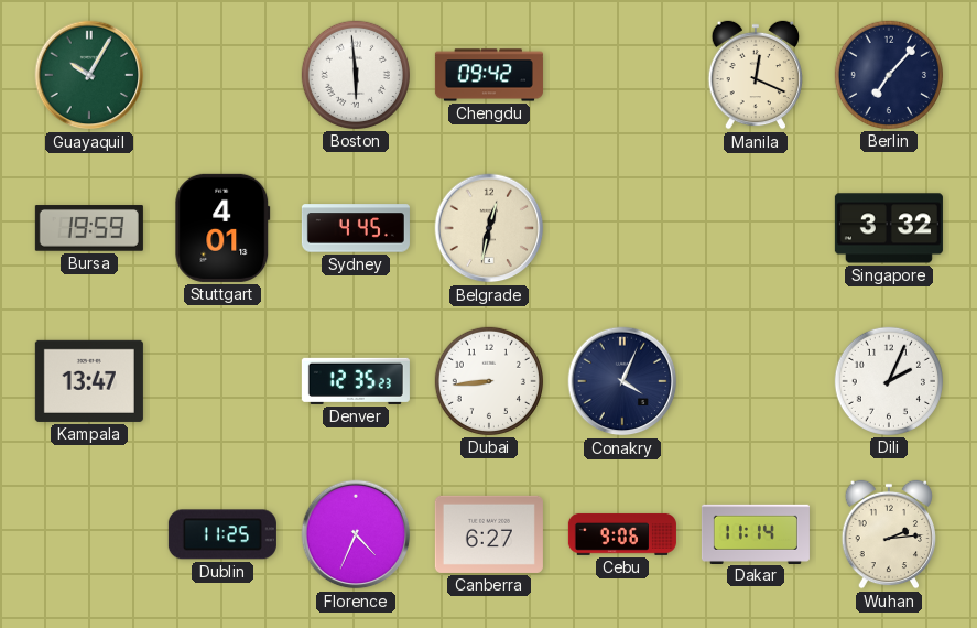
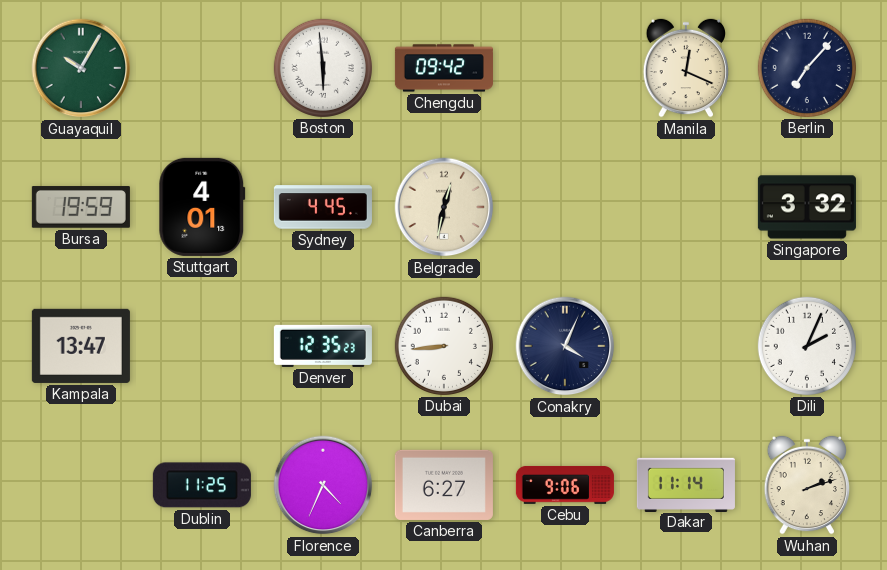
Wuhan: 2:14 -> 2:12 (806, 485)
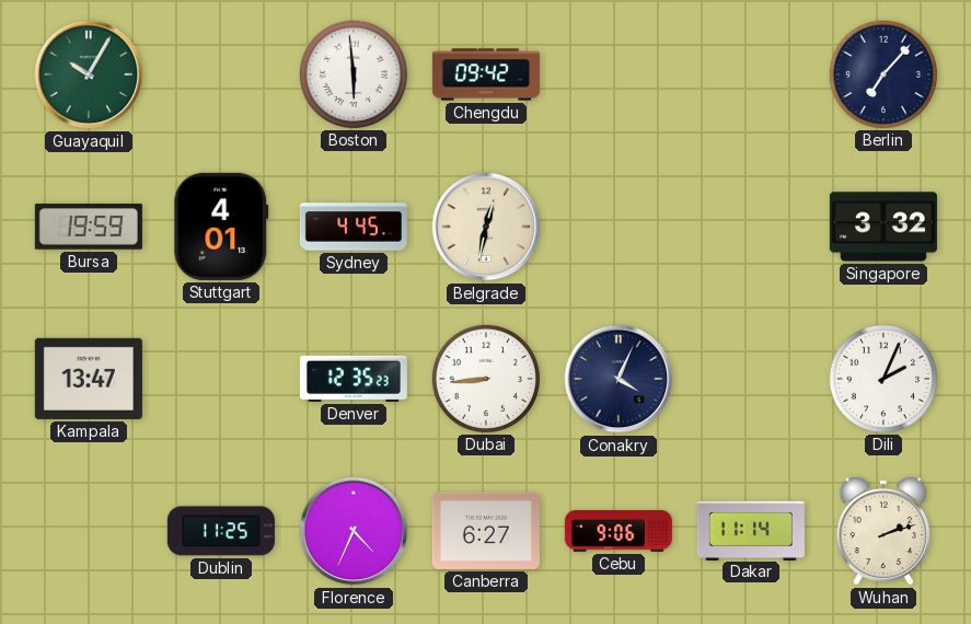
Manila: 12:19 -> none (685, 68)
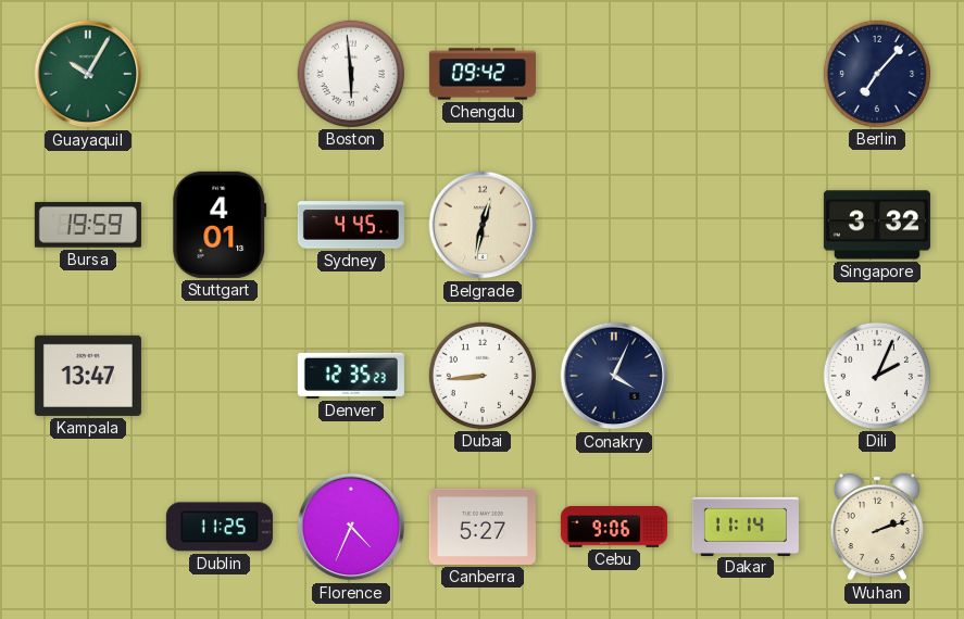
Canberra: 6:27 -> 5:27 (483, 527)
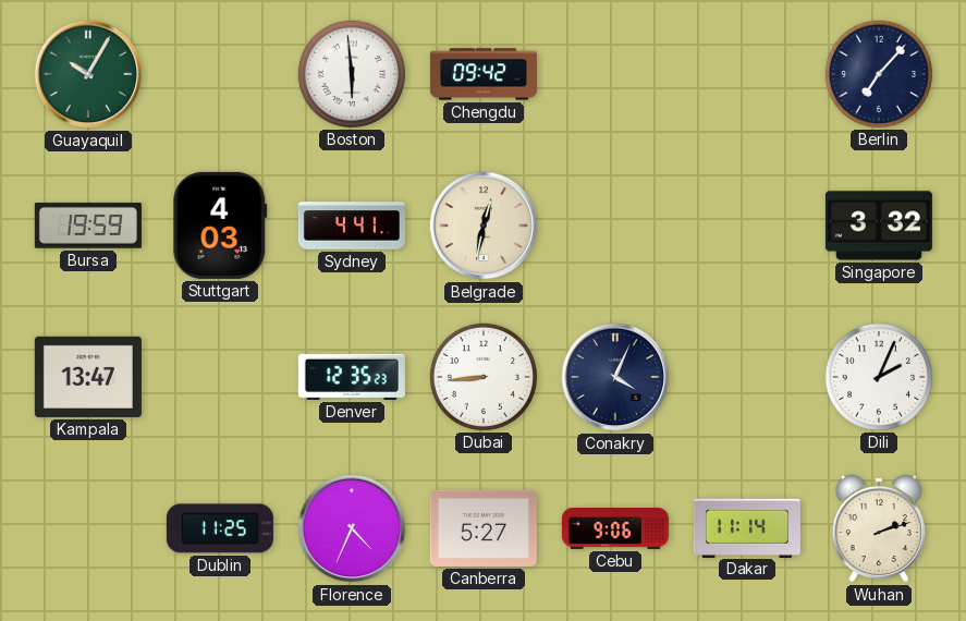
Stuttgart: 4:01 -> 4:03 (220, 226)
Sydney: 4:45 -> 4:41 (352, 226)
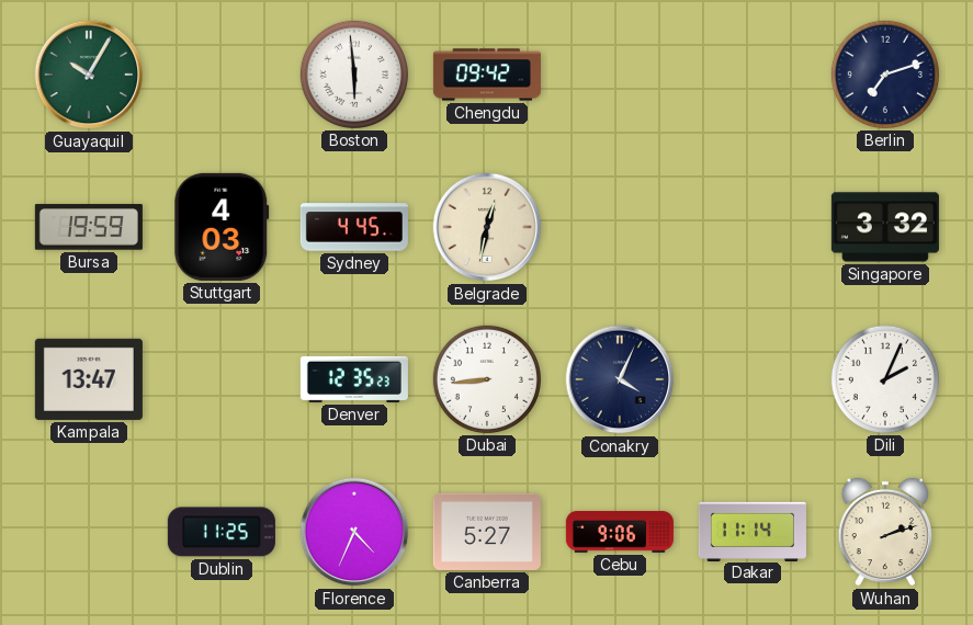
Berlin: 7:07 -> 7:12 (885, 75)
Sydney: 4:41 -> 4:45 (354, 227)
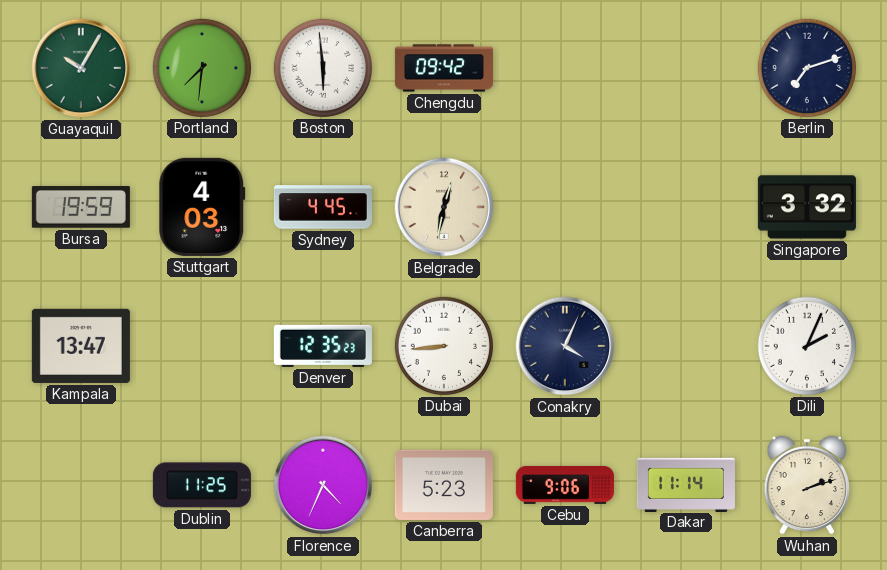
Portland: none -> 7:31 (202, 68)
Canberra: 5:27 -> 5:23 (444, 485)
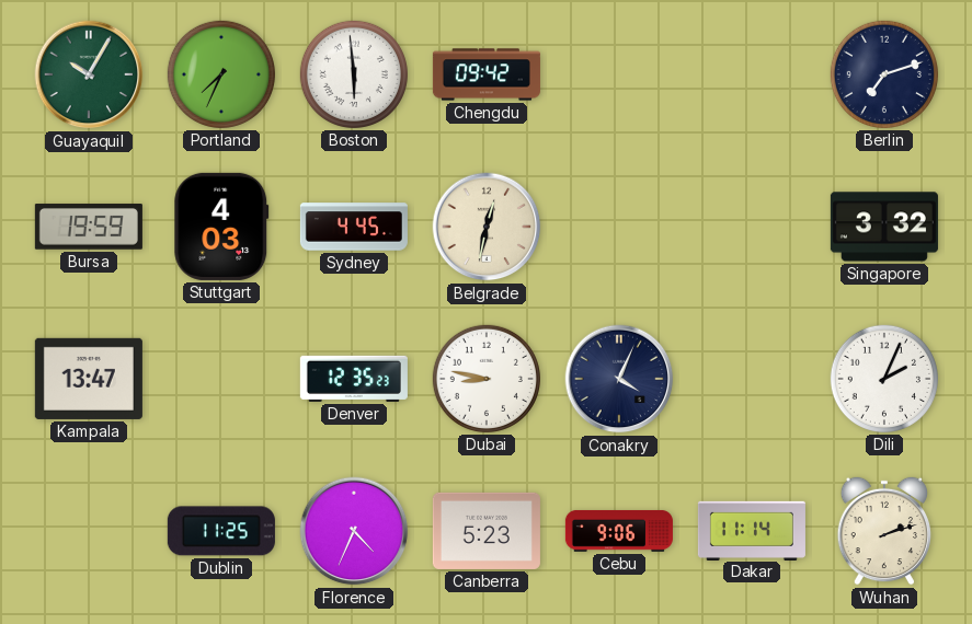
Portland: 7:31 -> 7:34 (221, 74)
Dubai: 8:44 -> 8:47 (487, 379)
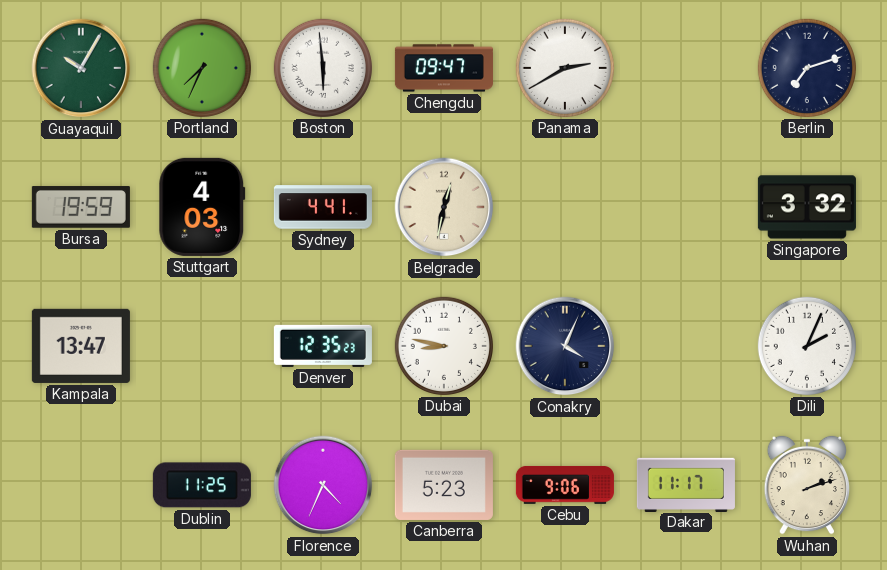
Chengdu: 09:42 -> 09:47 (444, 68)
Panama: none -> 2:40 (565, 68)
Sydney: 4:45 -> 4:41 (323, 207)
Dakar: 11:14 -> 11:17 (686, 484)
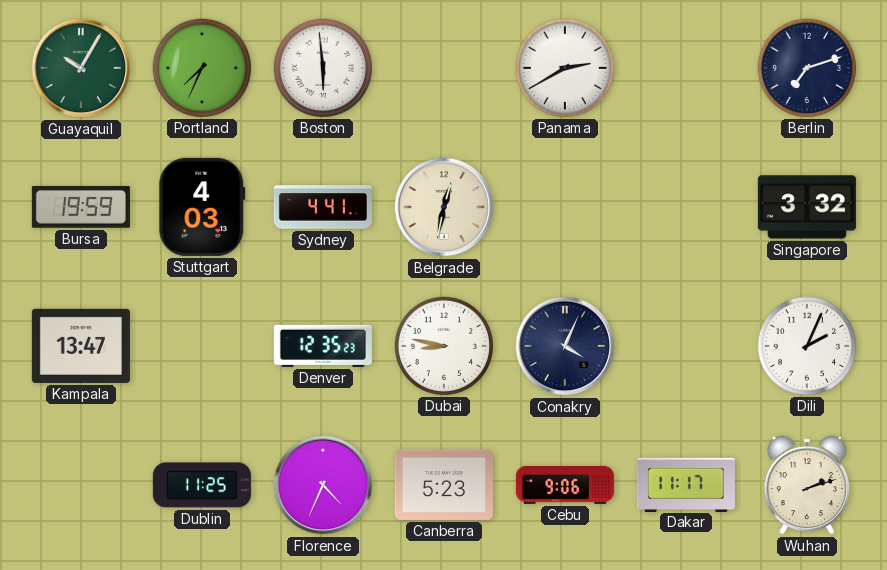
Chengdu: 09:47 -> none (444, 68)
